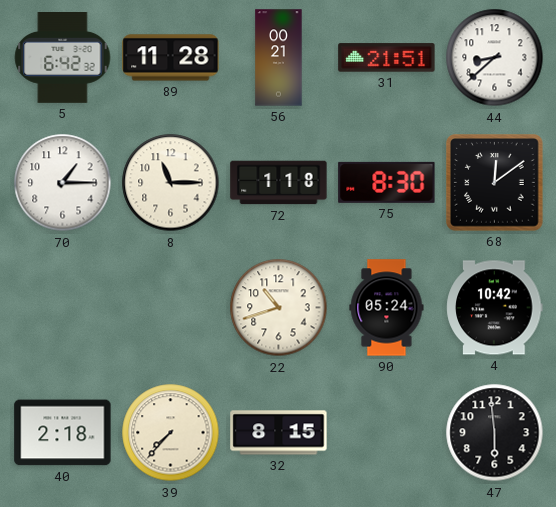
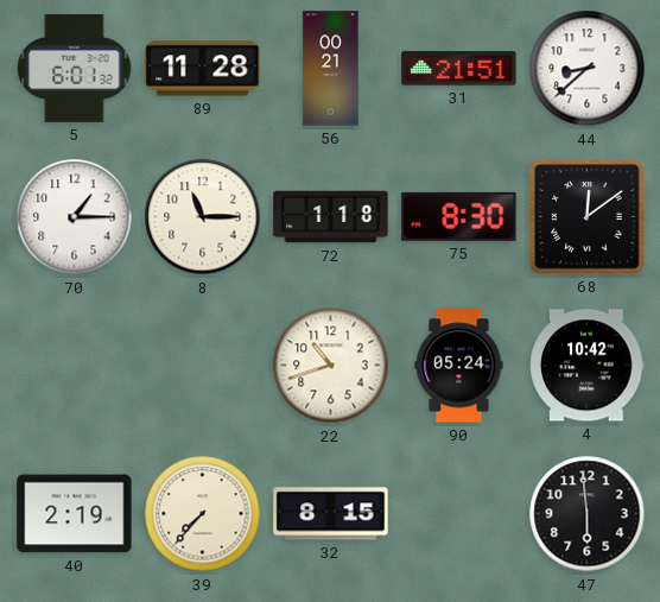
5: 6:42 -> 6:01 (75, 69)
40: 2:18 -> 2:19 (75, 514)
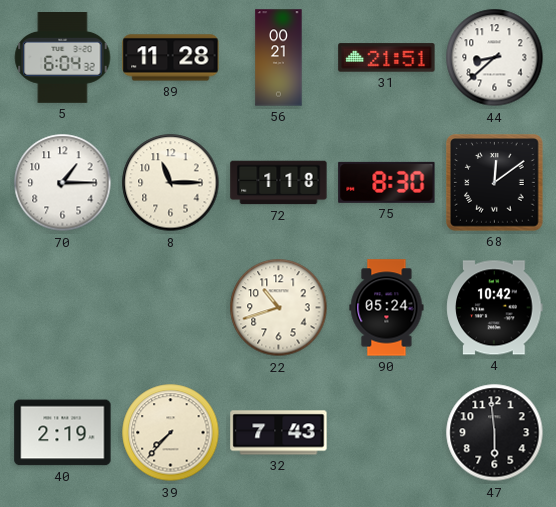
5: 6:01 -> 6:04 (63, 58)
32: 8:15 -> 7:43 (279, 433)
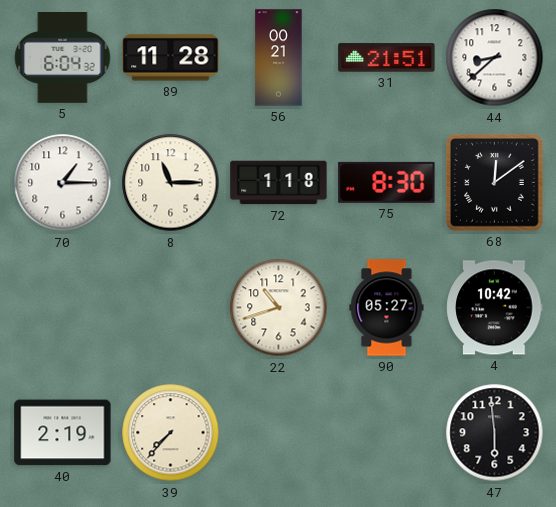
90: 05:24 -> 05:27 (387, 308)
32: 7:43 -> none (279, 433)
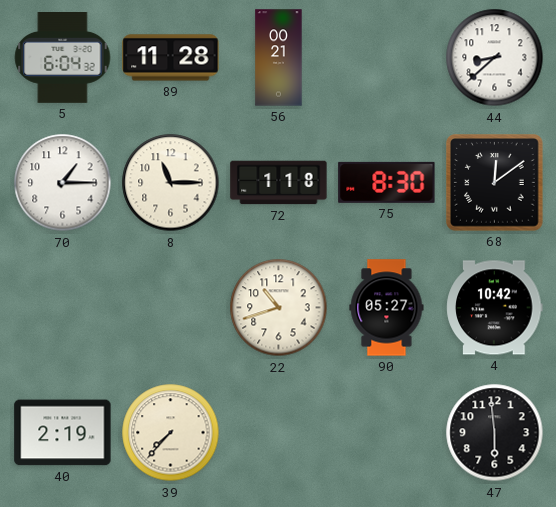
31: 21:51 -> none (387, 58)
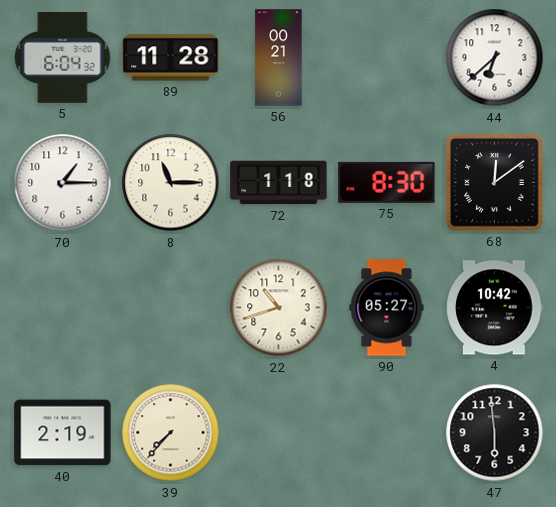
44: 8:38 -> 6:38 (495, 58)
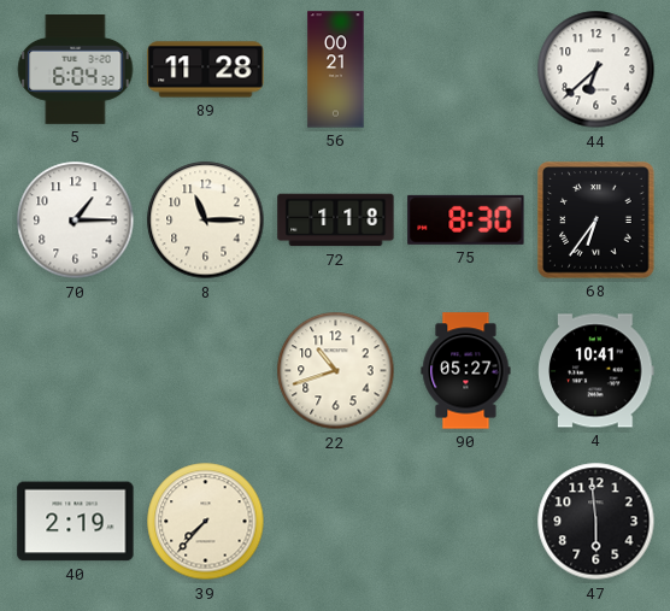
68: 12:09 -> 6:36 (596, 221)
4: 10:42 -> 10:41 (596, 371)
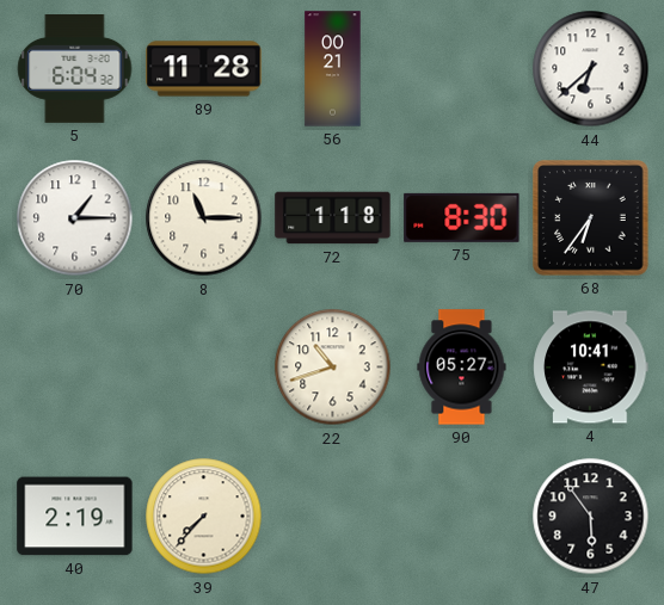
47: 5:59 -> 5:54 (591, 517)
